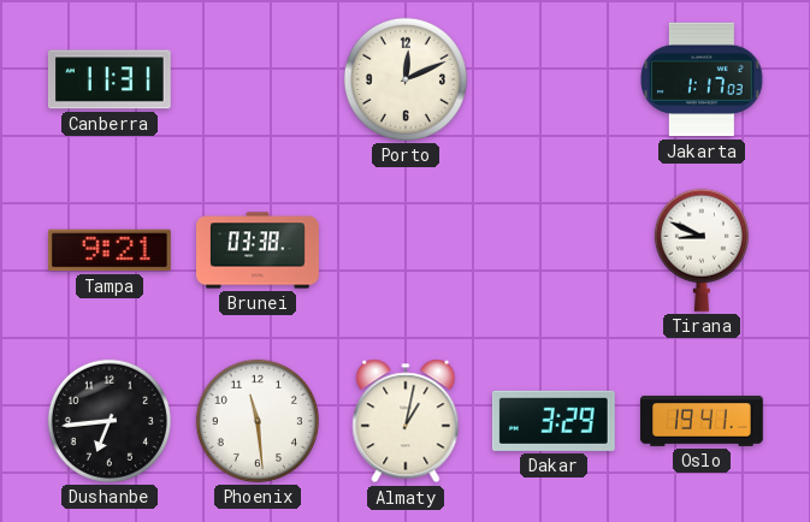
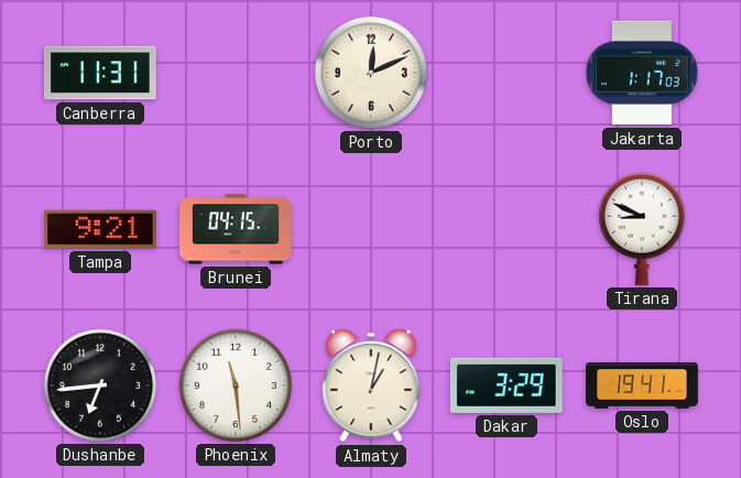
Brunei: 03:38 -> 04:15 (237, 229)
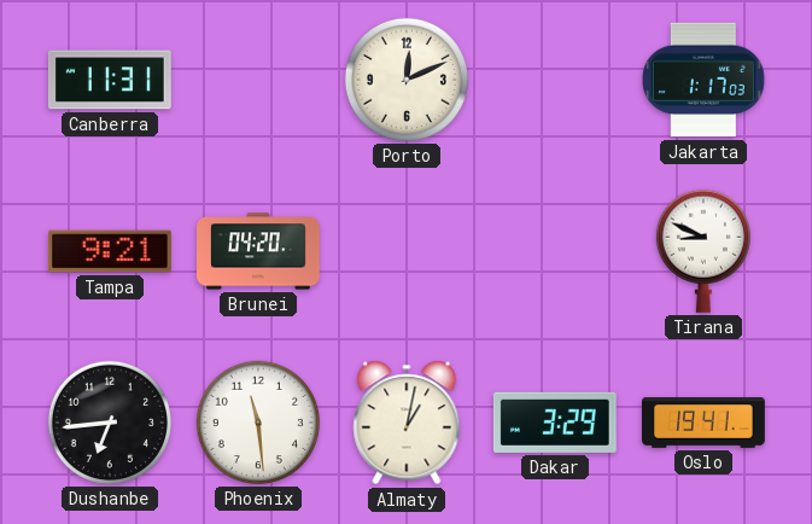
Brunei: 04:15 -> 04:20 (259, 251)
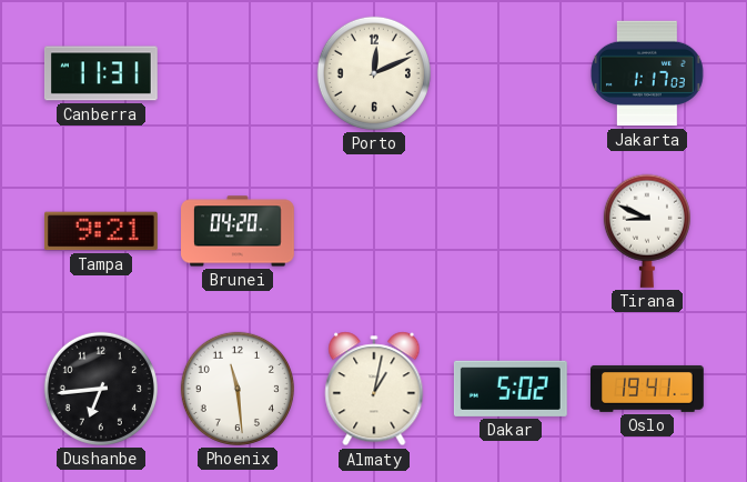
Dakar: 3:29 -> 5:02 (511, 389)
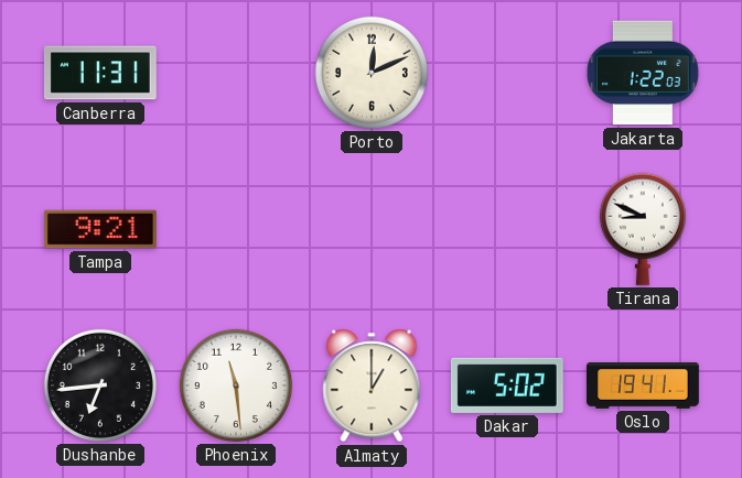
Jakarta: 1:17 -> 1:22 (643, 73)
Brunei: 04:20 -> none (239, 231)
Almaty: 1:02 -> 1:00 (372, 385)
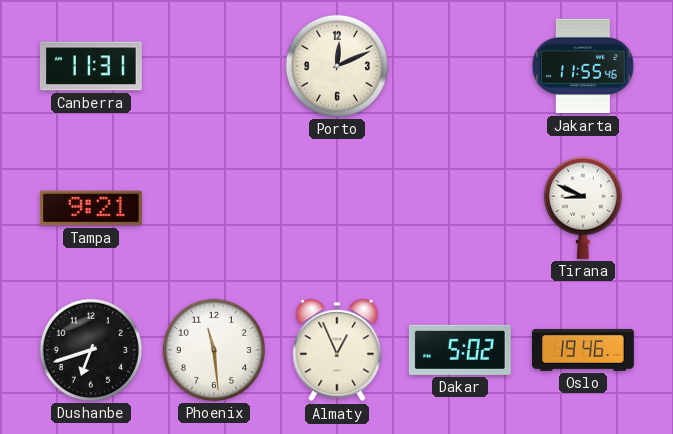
Jakarta: 1:22 -> 11:55 (583, 66)
Dushanbe: 6:44 -> 6:42 (91, 350)
Almaty: 1:00 -> 12:56 (337, 350)
Oslo: 19:41 -> 19:46 (584, 350)
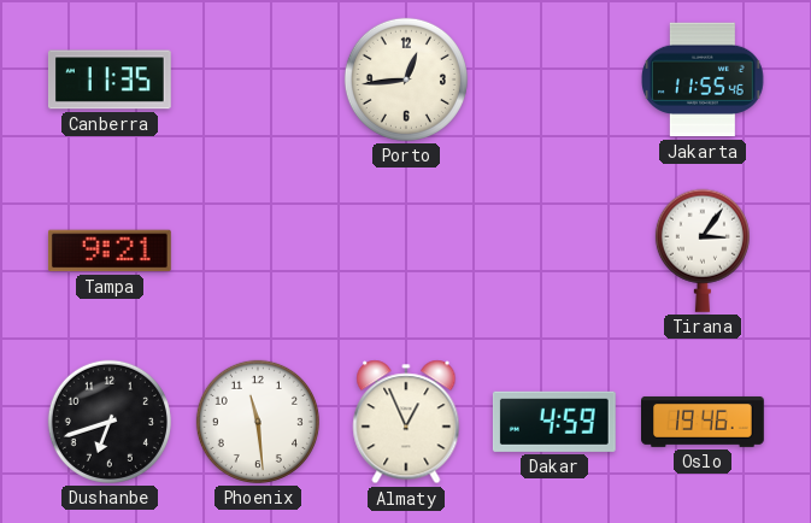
Canberra: 11:31 -> 11:35 (110, 80)
Porto: 12:11 -> 12:44 (406, 80)
Tirana: 8:49 -> 3:06 (703, 251)
Dakar: 5:02 -> 4:59 (554, 422)
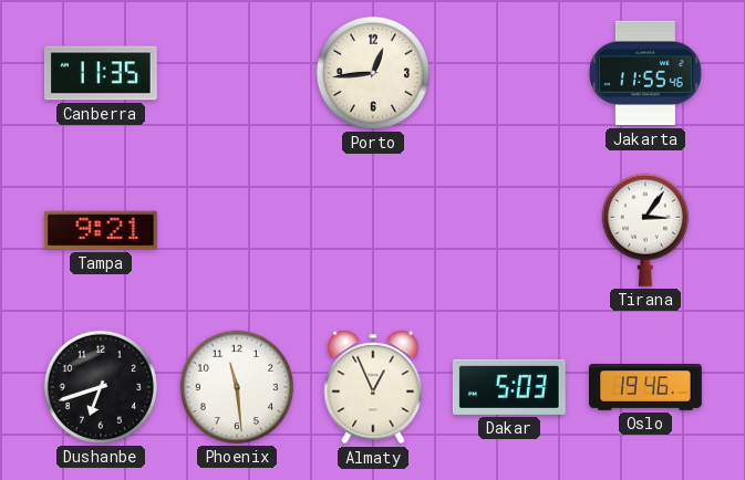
Dakar: 4:59 -> 5:03 (509, 387)
